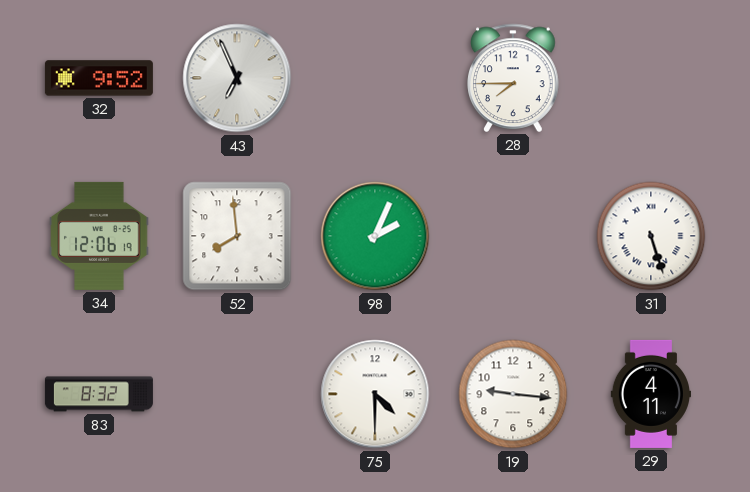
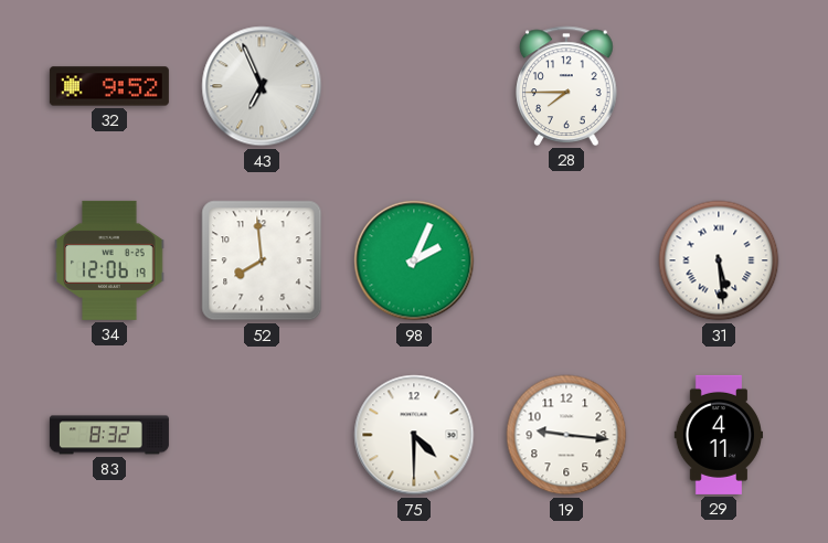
31: 5:27 -> 5:29 (719, 260)
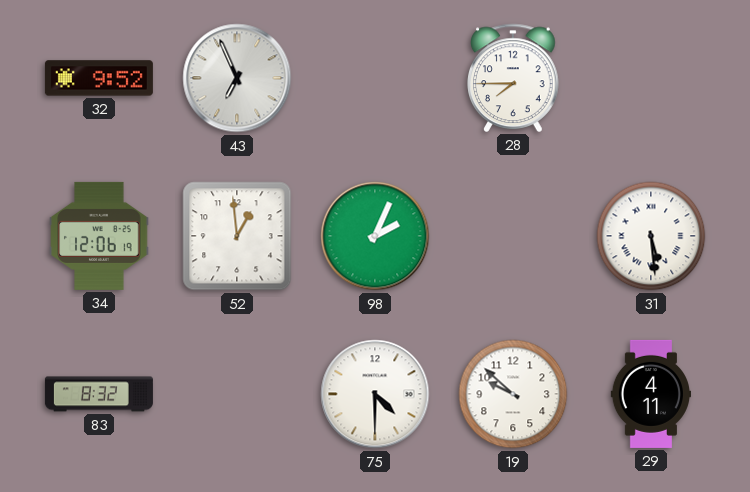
52: 7:59 -> 12:59 (237, 236)
19: 9:16 -> 9:52 (513, 394)
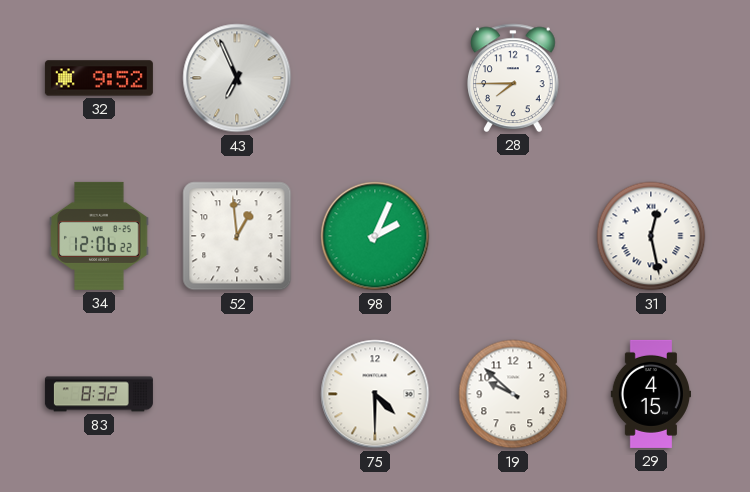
34: 12:06:19 -> 12:06:22 (99, 236)
31: 5:29 -> 12:28 (651, 236)
29: 4:11 -> 4:15 (650, 394)
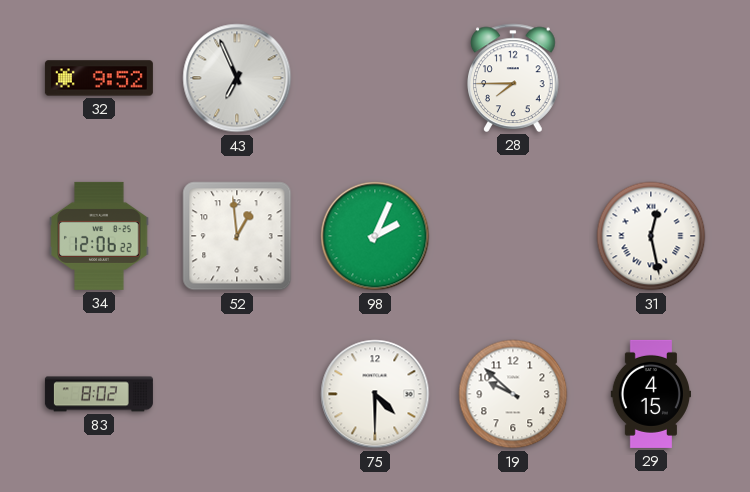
83: 8:32 -> 8:02 (99, 394)
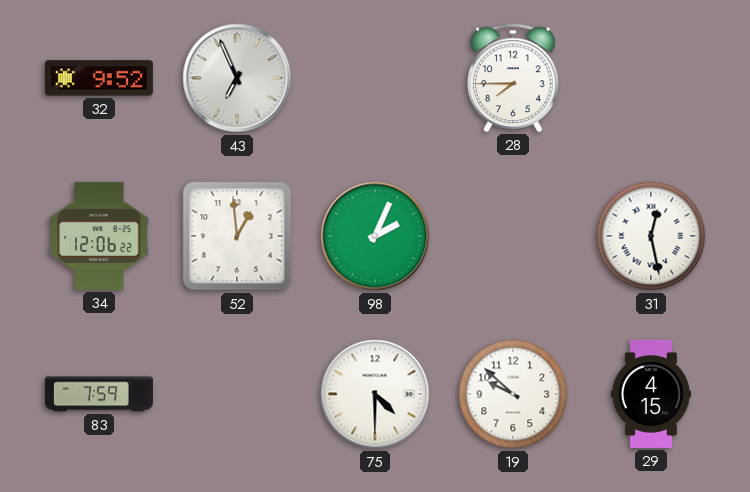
83: 8:02 -> 7:59 (99, 394)
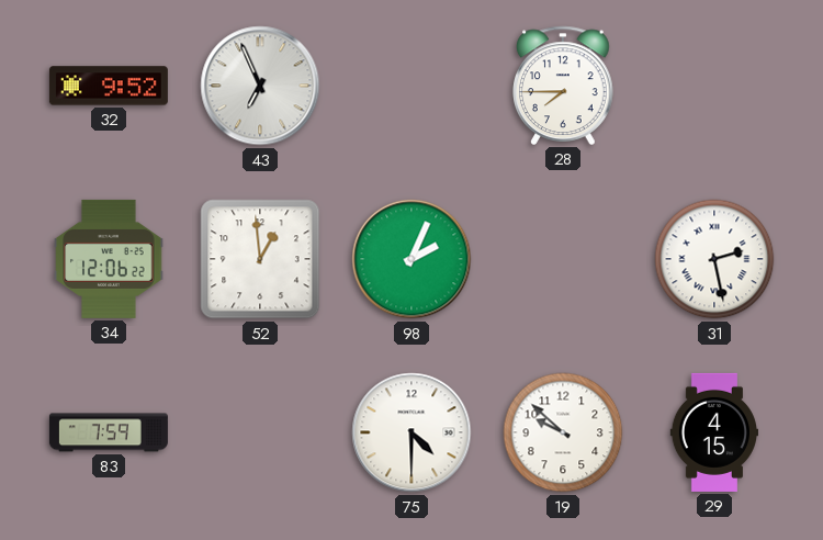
31: 12:28 -> 2:28 (714, 259)
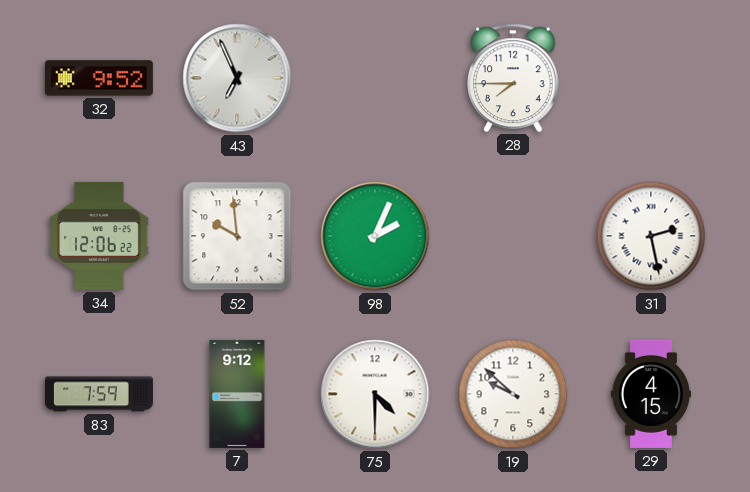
52: 12:59 -> 9:59 (237, 236)
7: none -> 9:12 (237, 394)
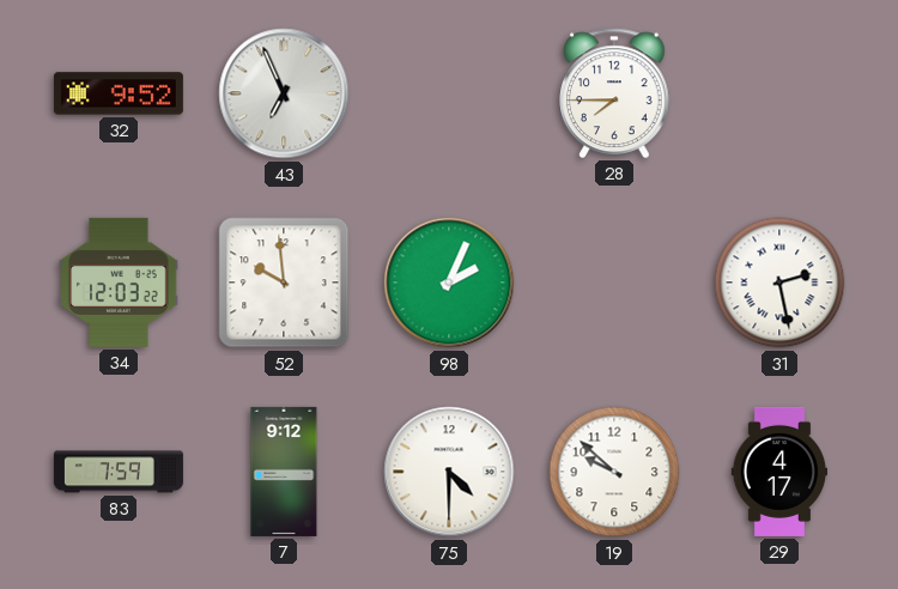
34: 12:06 -> 12:03 (119, 283)
29: 4:15 -> 4:17 (778, 472)
